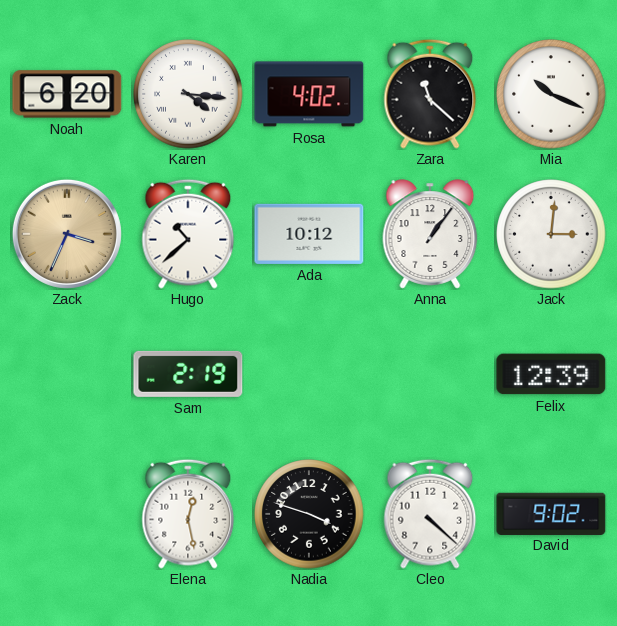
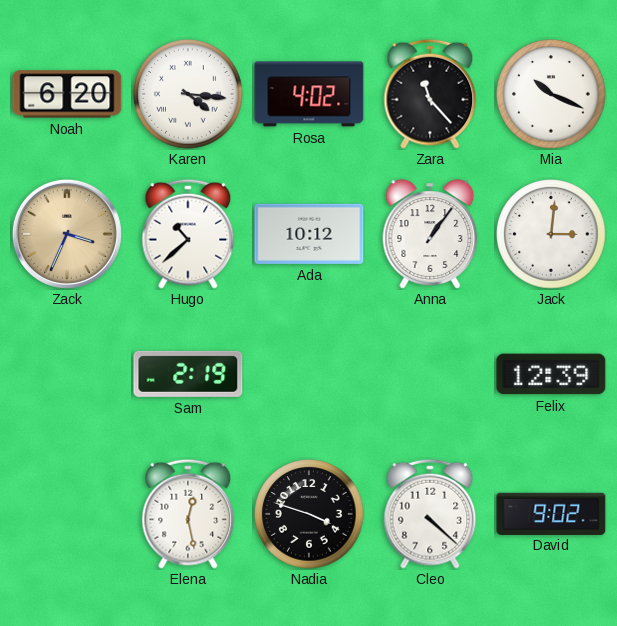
Zara: 11:22 -> 11:23 (430, 94)
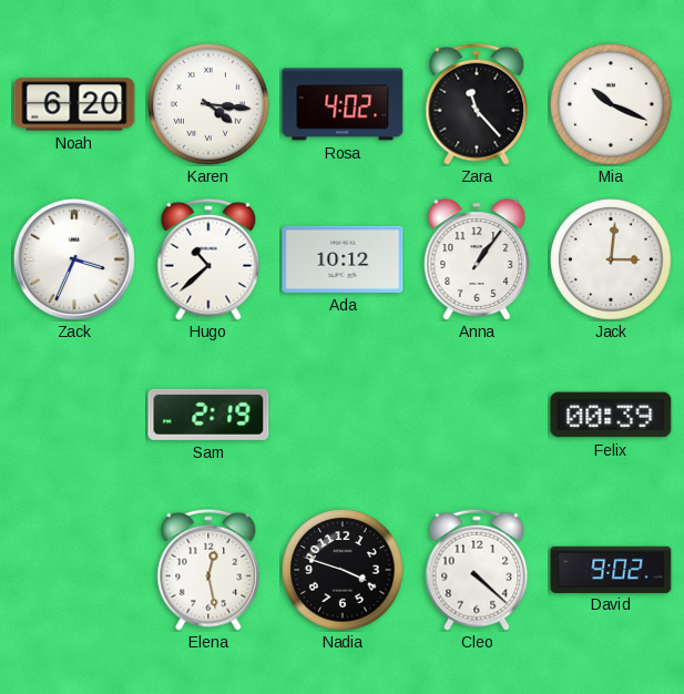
Zack dial: champagne -> white (74, 259)
Felix: 12:39 -> 00:39 (611, 415)
